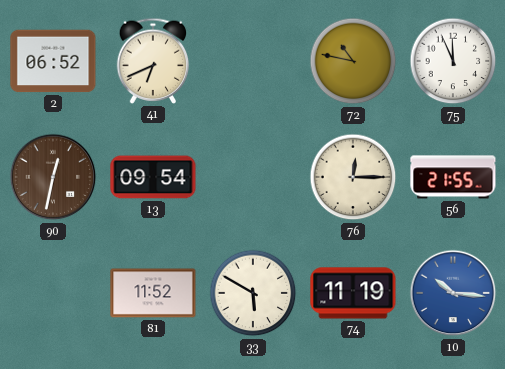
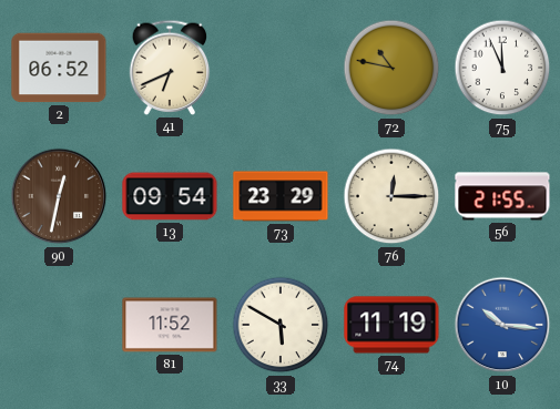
73: none -> 23:29 (281, 196)
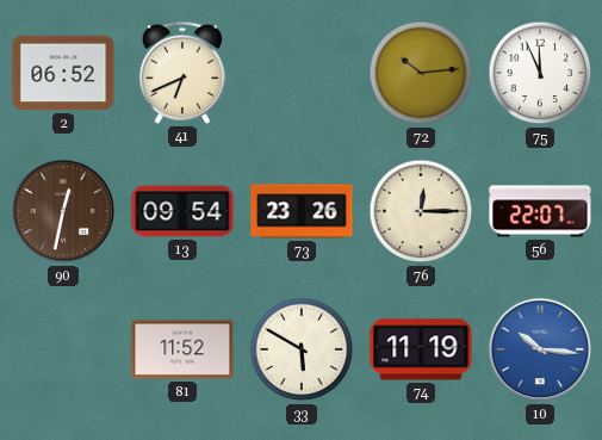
72: 10:47 -> 10:14 (421, 73)
73: 23:29 -> 23:26 (302, 211)
56: 21:55 -> 22:07 (540, 211)
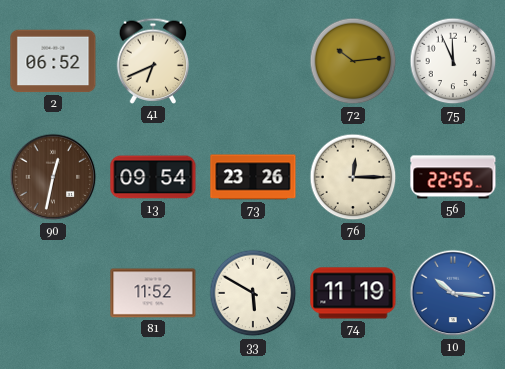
56: 22:07 -> 22:55 (453, 177)
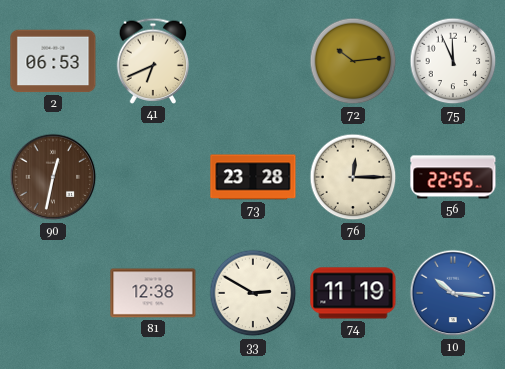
2: 06:52 -> 06:53 (53, 61)
13: 09:54 -> none (153, 177)
73: 23:26 -> 23:28 (253, 177)
81: 11:52 -> 12:38 (153, 293)
33: 5:50 -> 2:50 (253, 293)
